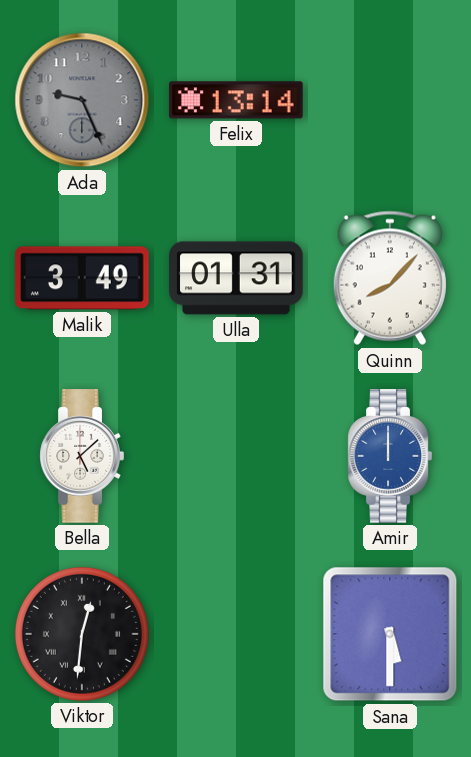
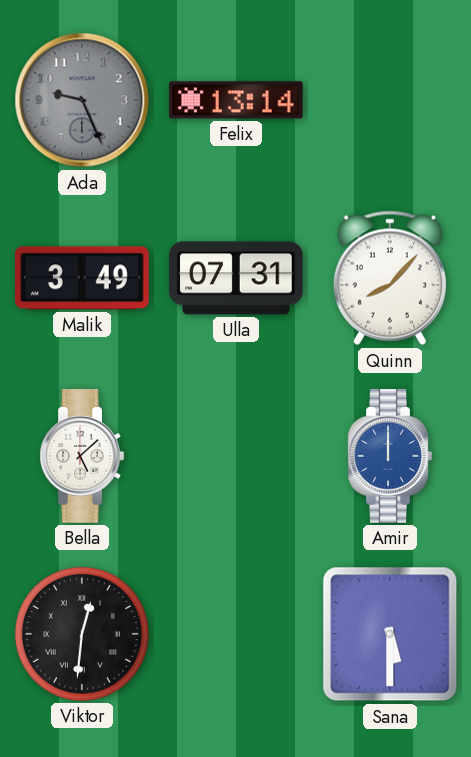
Ulla: 01:31 -> 07:31 (236, 278)
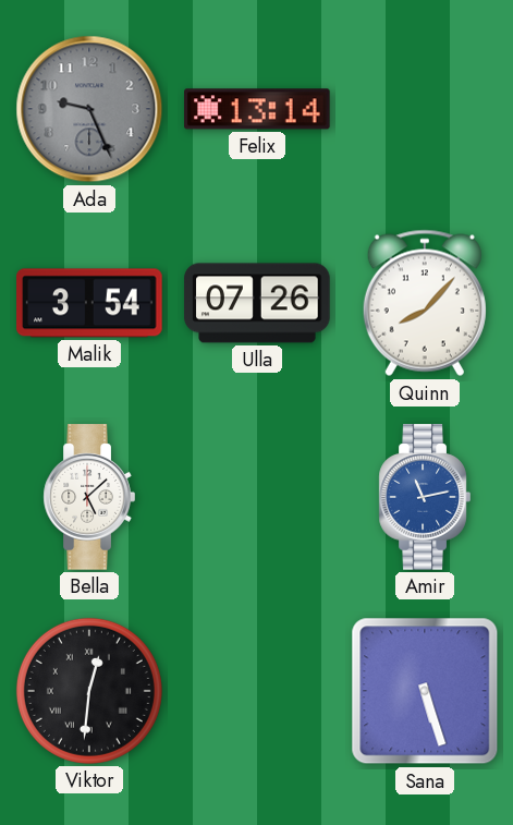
Malik: 3:49 -> 3:54 (89, 303)
Ulla: 07:31 -> 07:26 (257, 303)
Amir: 12:00 -> 11:13 (425, 497)
Sana: 5:30 -> 5:27 (425, 691)
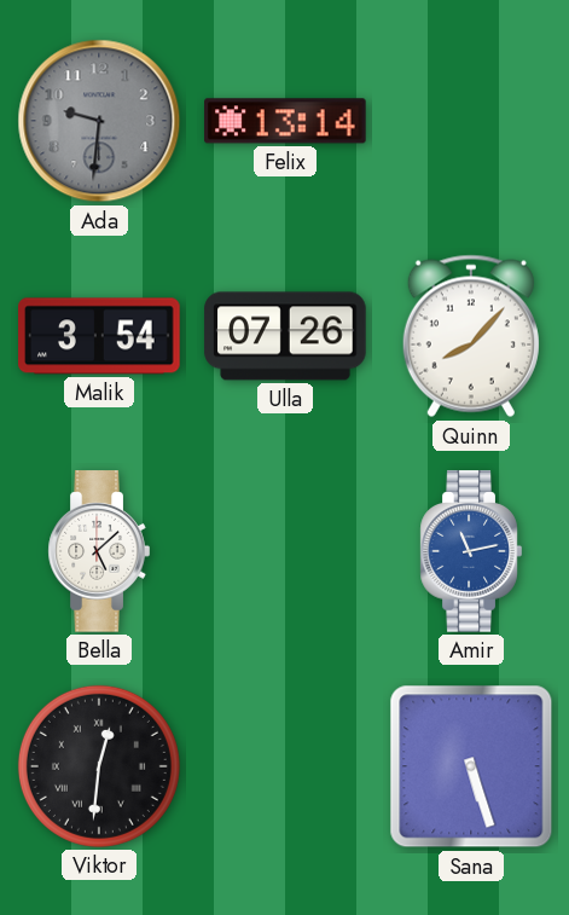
Ada: 9:26 -> 9:31 (99, 121)
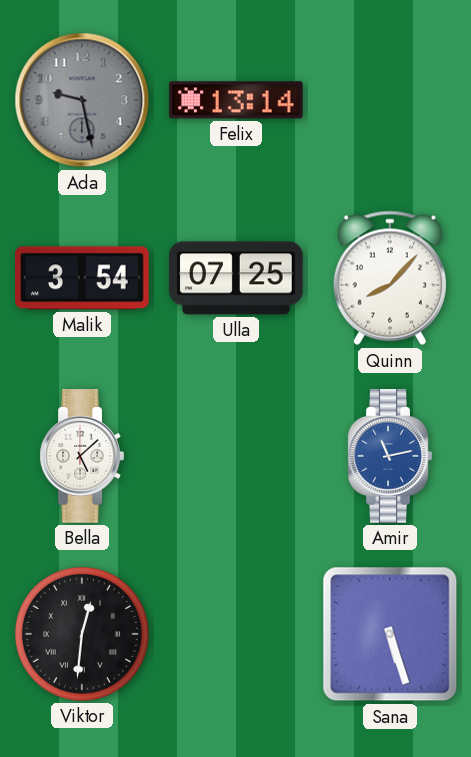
Ada: 9:31 -> 9:28 (82, 100)
Ulla: 07:26 -> 07:25 (236, 278)
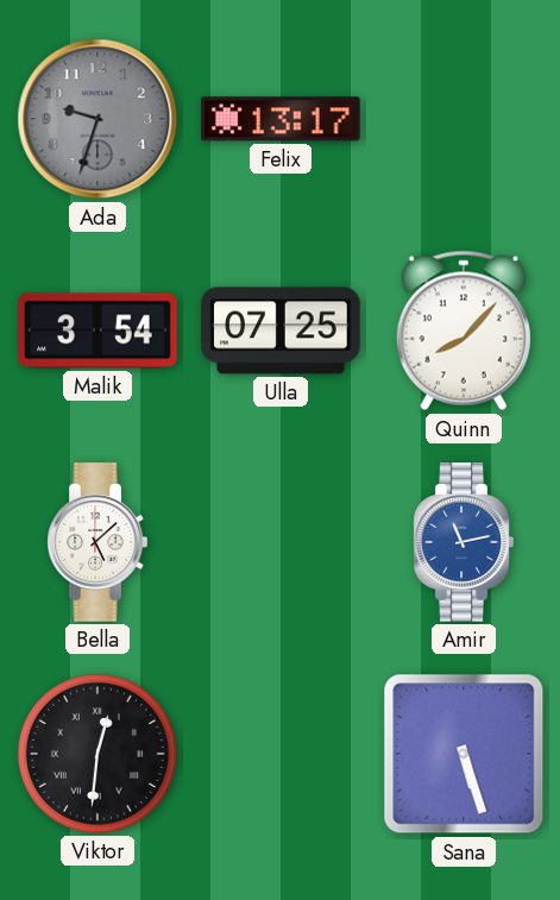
Ada: 9:28 -> 9:33 (97, 119)
Felix: 13:14 -> 13:17 (281, 119)
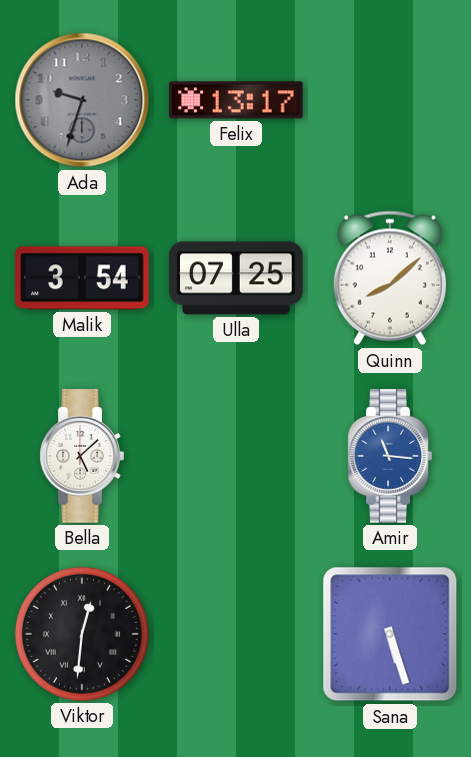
Quinn: 8:07 -> 8:08 (390, 278)
Amir: 11:13 -> 11:16 (390, 456)
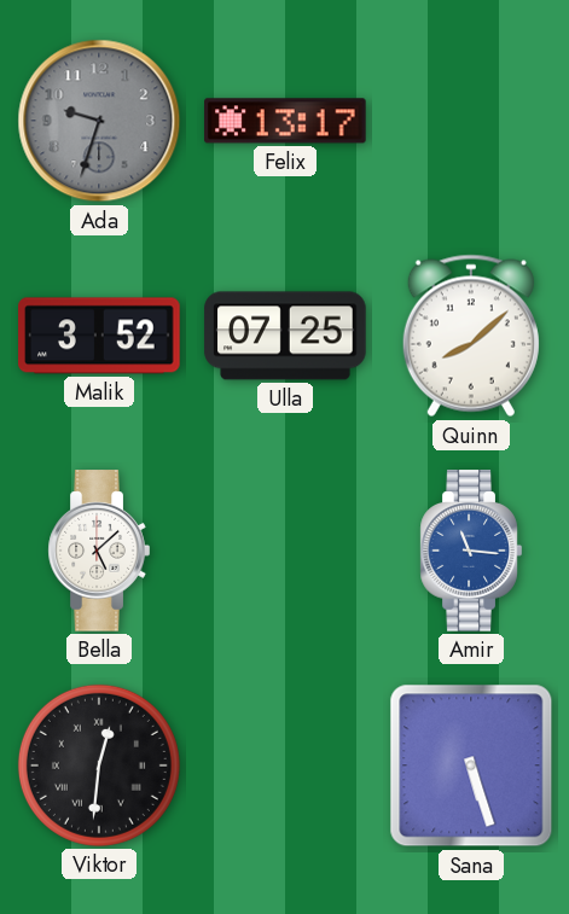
Malik: 3:54 -> 3:52 (99, 336)
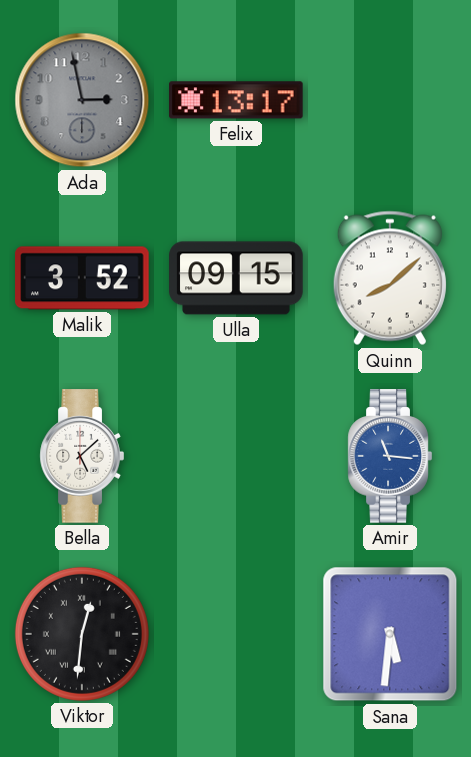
Ada: 9:33 -> 2:58 (82, 100)
Ulla: 07:25 -> 09:15 (236, 278)
Sana: 5:27 -> 5:31 (390, 634)
